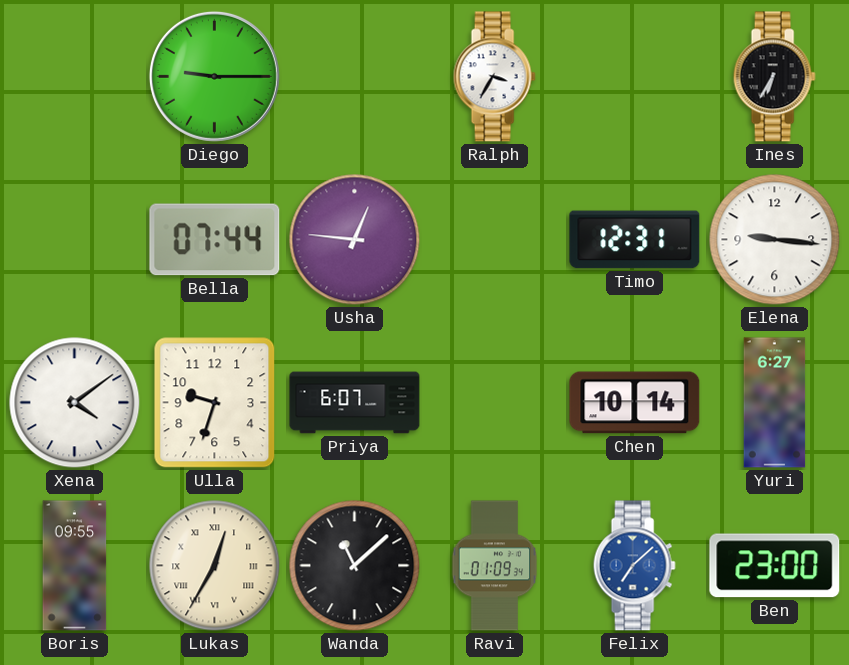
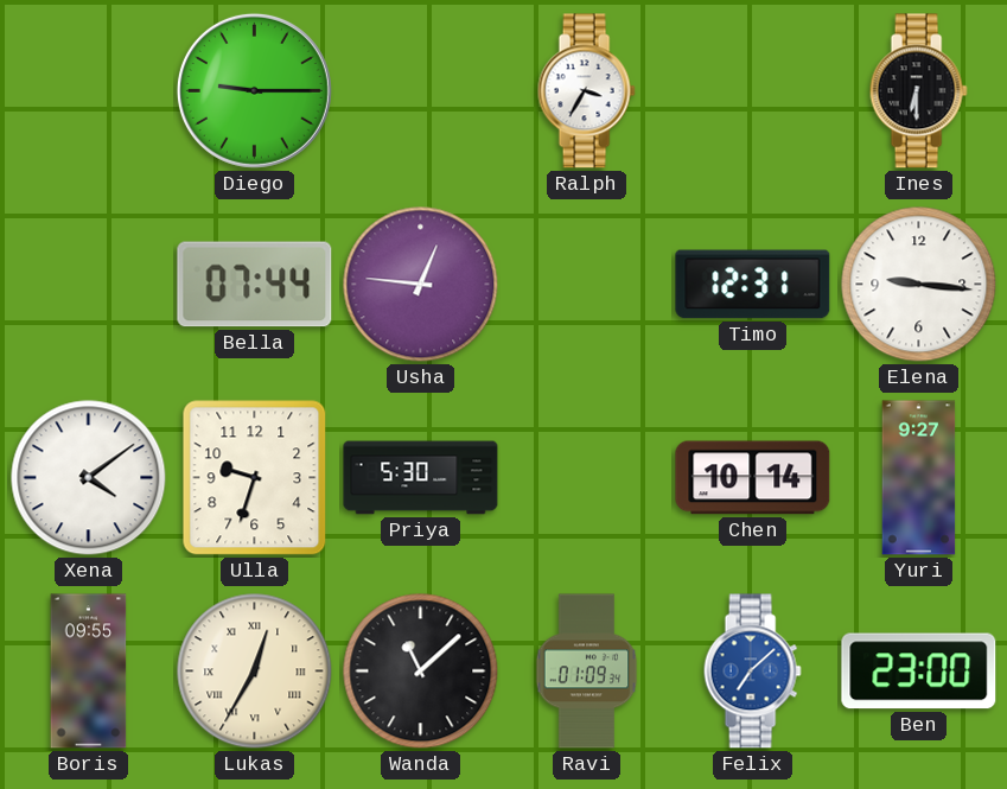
Ines: 6:35 -> 6:30 (918, 91)
Priya: 6:07 -> 5:30 (421, 478)
Yuri: 6:27 -> 9:27 (919, 478)
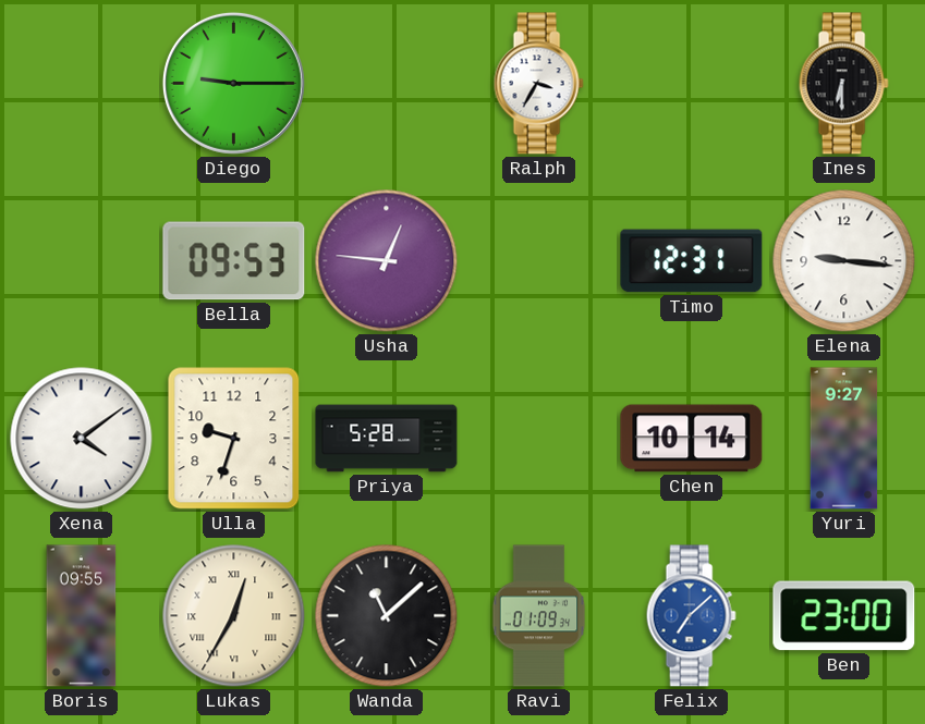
Bella: 07:44 -> 09:53 (234, 261)
Priya: 5:30 -> 5:28 (387, 439)
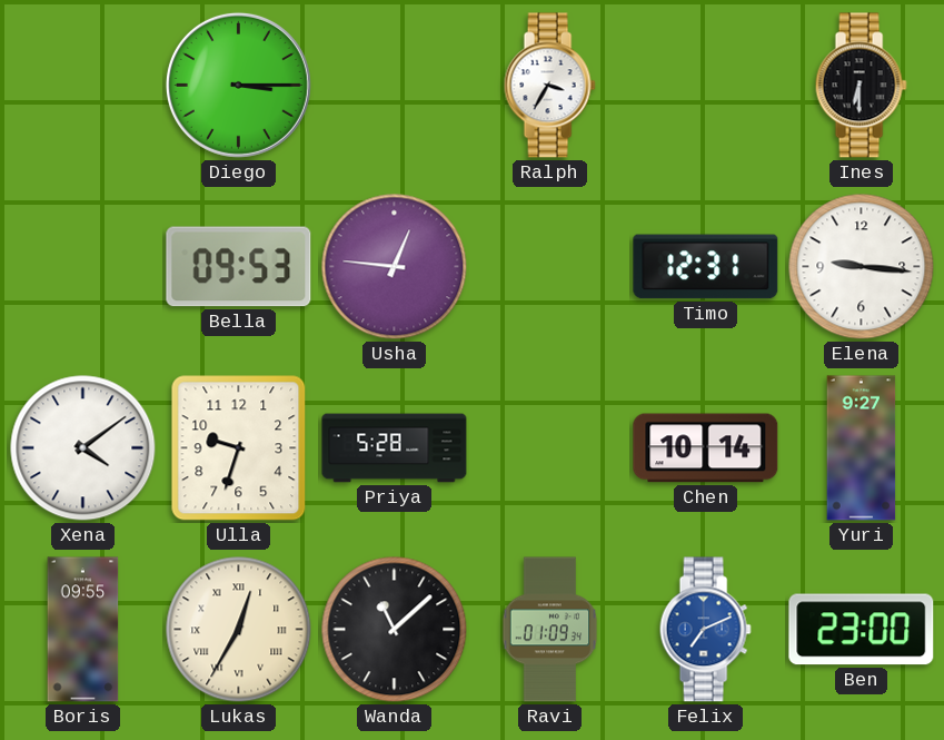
Diego: 9:15 -> 3:15 (238, 85)
Felix: 7:08 -> 7:11 (705, 630)
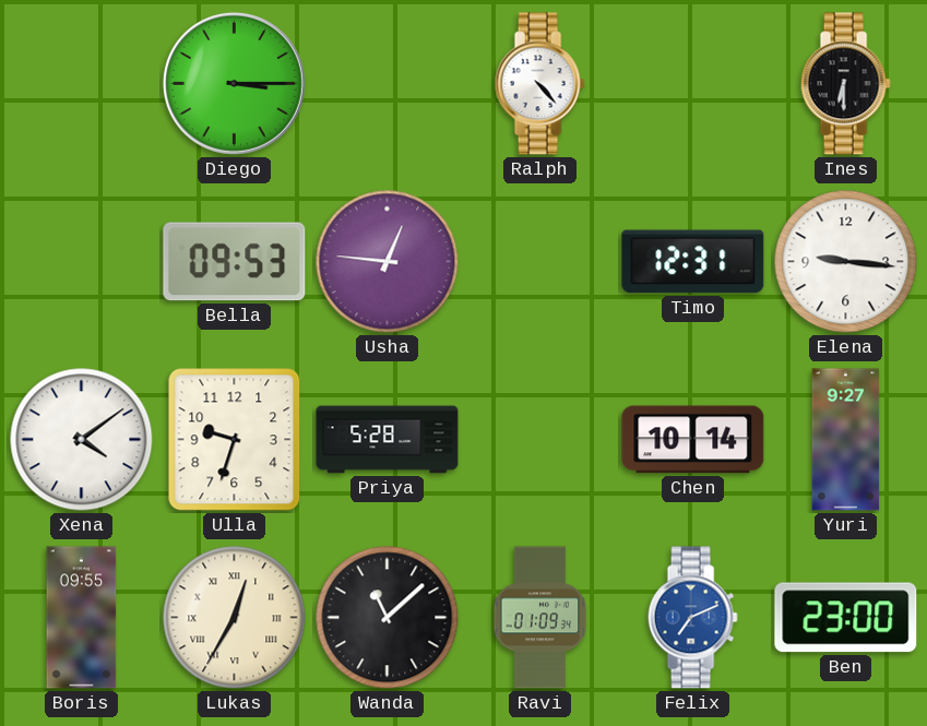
Ralph: 3:35 -> 4:23 (539, 84)
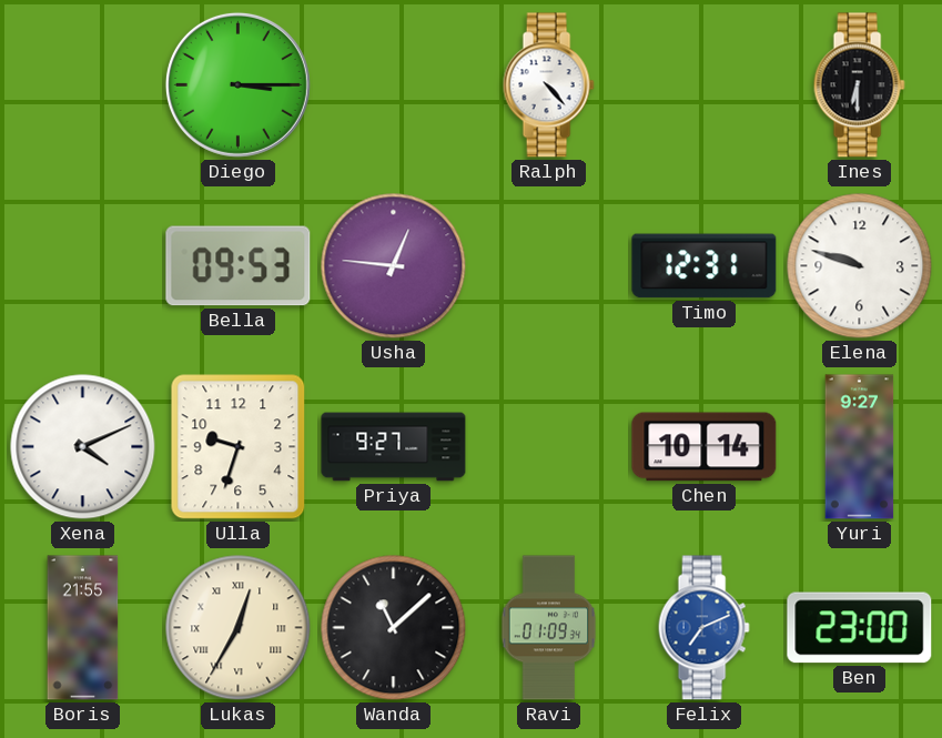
Elena: 9:16 -> 9:48 (860, 266)
Xena: 4:09 -> 4:11 (83, 447)
Priya: 5:28 -> 9:27 (394, 447)
Boris: 09:55 -> 21:55 (83, 628)
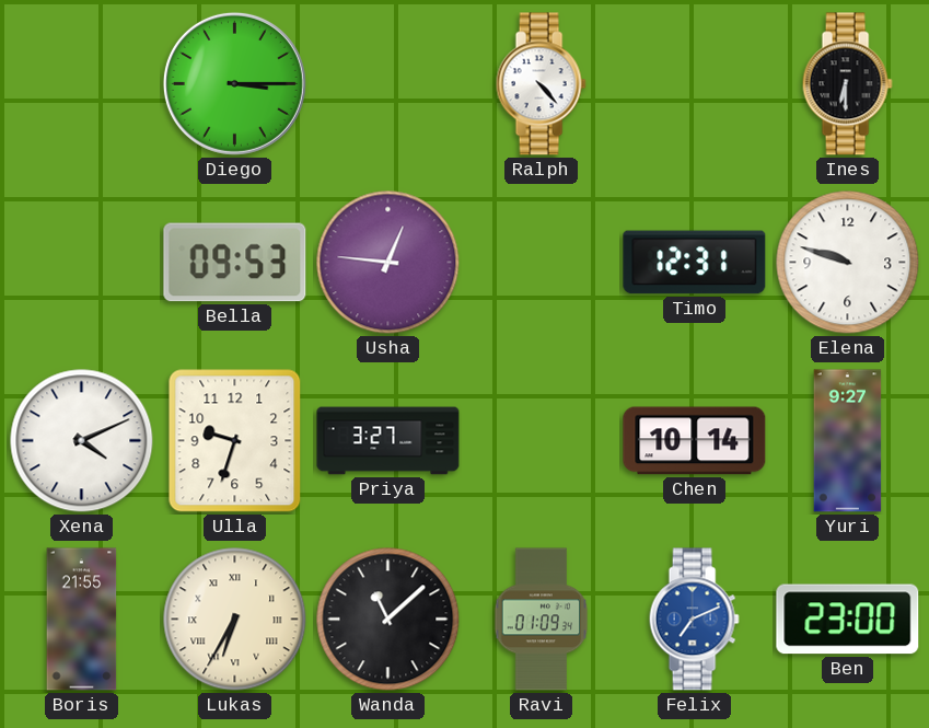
Priya: 9:27 -> 3:27 (388, 441)
Lukas: 12:35 -> 6:35 (235, 620)
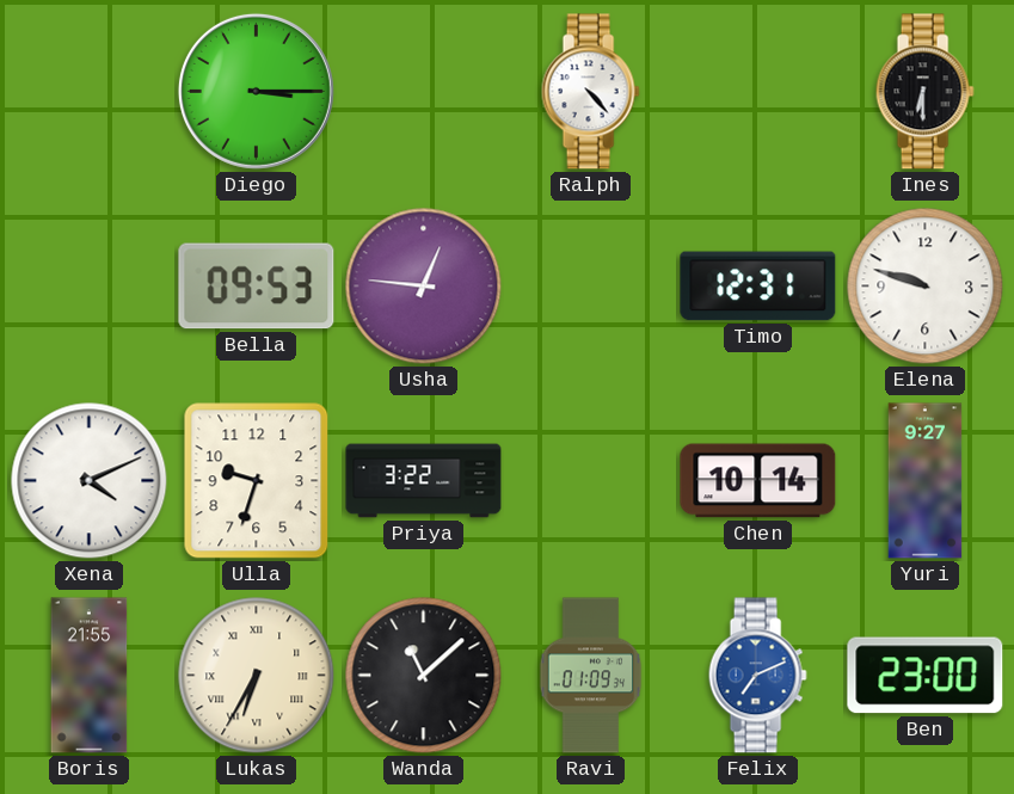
Priya: 3:27 -> 3:22 (424, 481)
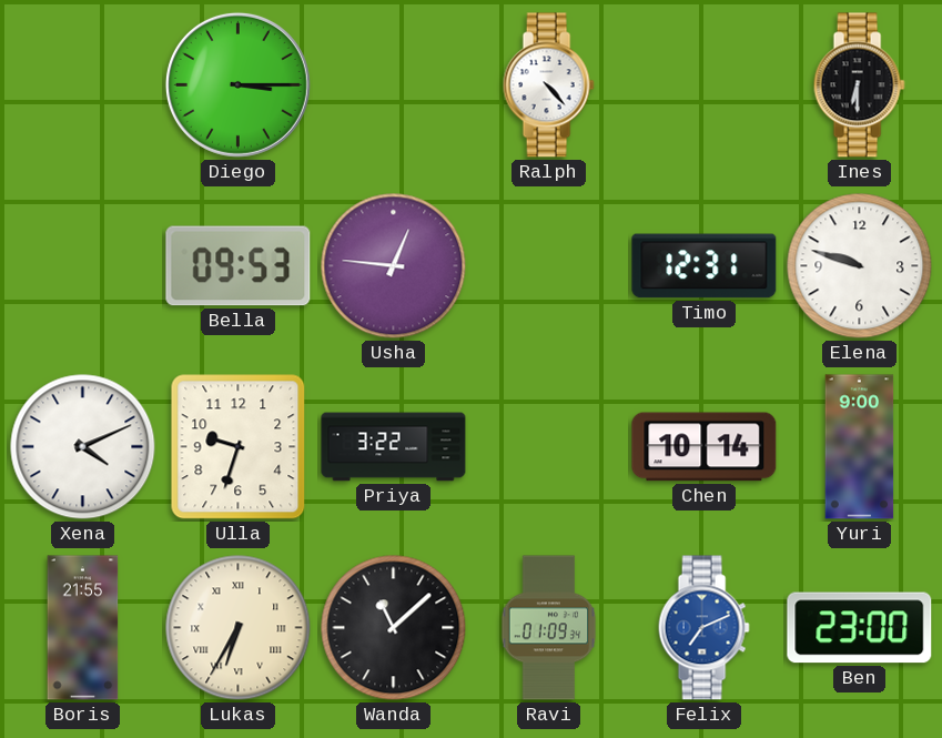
Yuri: 9:27 -> 9:00 (860, 447)
